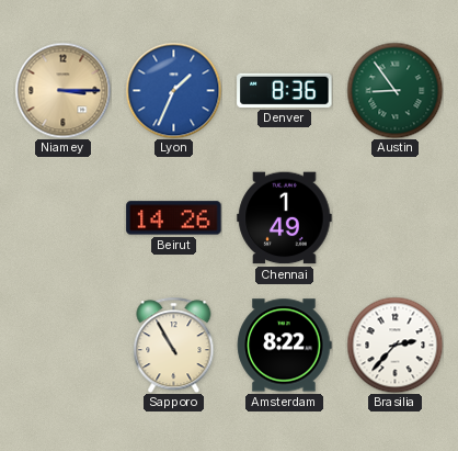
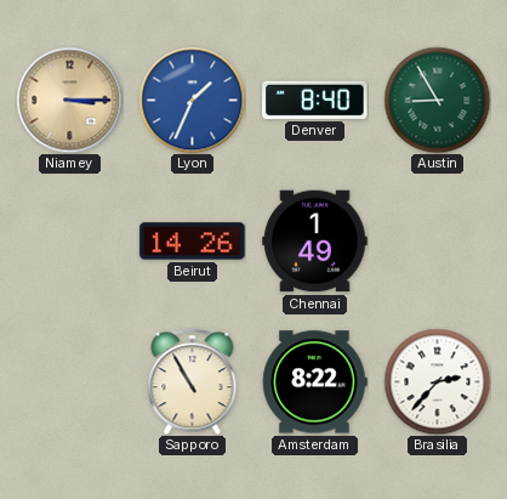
Denver: 8:36 -> 8:40 (315, 100)
Austin: 8:54 -> 8:55 (437, 100)
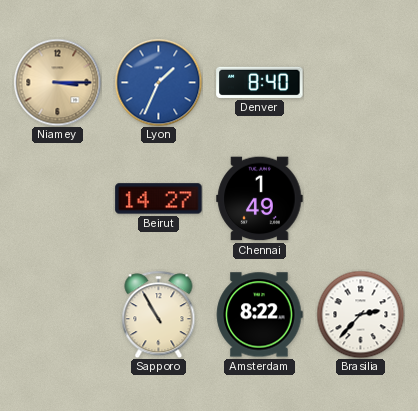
Austin: 8:55 -> none (437, 100)
Beirut: 14:26 -> 14:27 (159, 199)
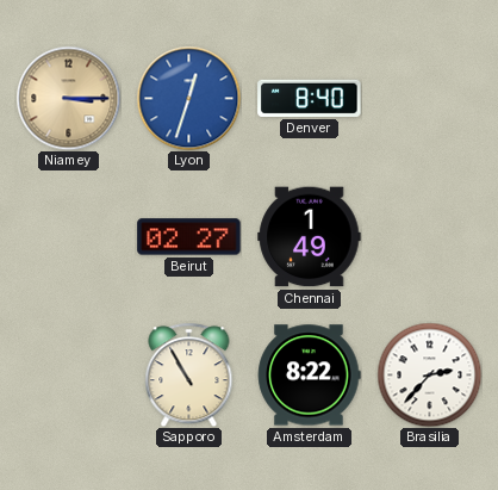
Lyon: 1:34 -> 12:33 (188, 98)
Beirut: 14:27 -> 02:27 (189, 237)
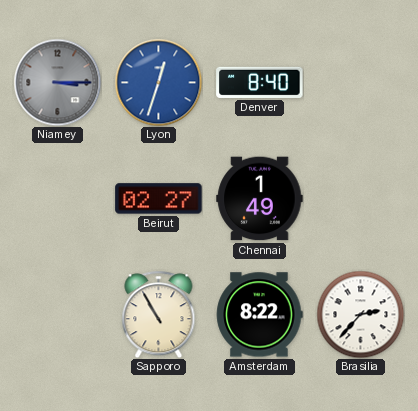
Niamey dial: champagne -> grey (57, 82)
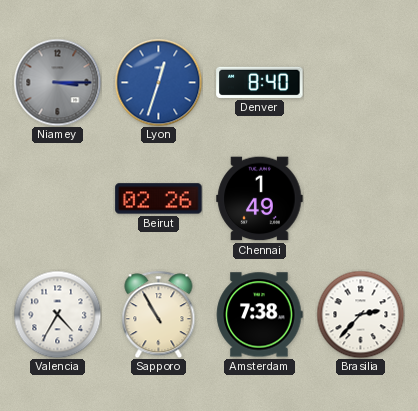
Beirut: 02:27 -> 02:26 (159, 199)
Valencia: none -> 4:35 (57, 314)
Amsterdam: 8:22 -> 7:38 (260, 315)
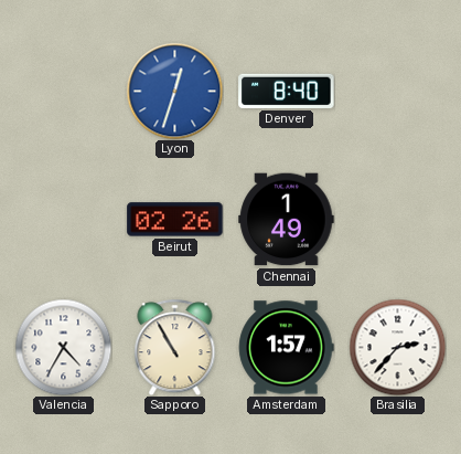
Niamey: 3:15 -> none (57, 82)
Amsterdam: 7:38 -> 1:57 (287, 348)
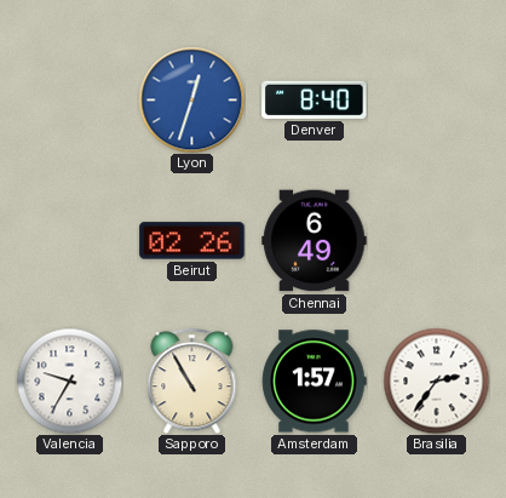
Chennai: 1:49 -> 6:49 (315, 241)
Valencia: 4:35 -> 9:35 (69, 380)
Brasilia: 2:37 -> 2:36 (436, 380)
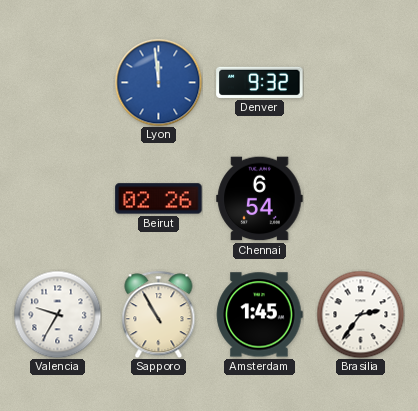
Lyon: 12:33 -> 11:59 (158, 82)
Denver: 8:40 -> 9:32 (260, 82)
Chennai: 6:49 -> 6:54 (260, 199)
Amsterdam: 1:57 -> 1:45 (260, 315)
